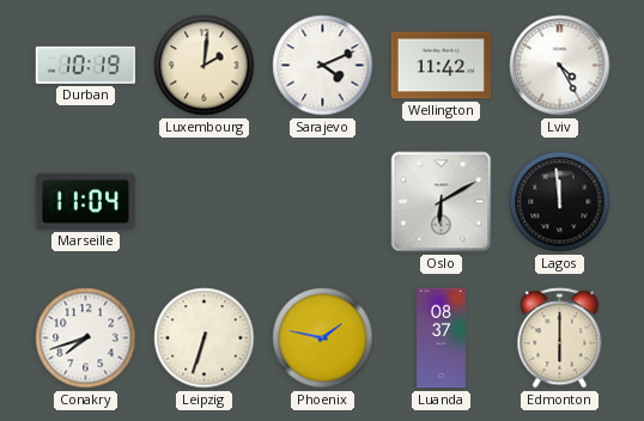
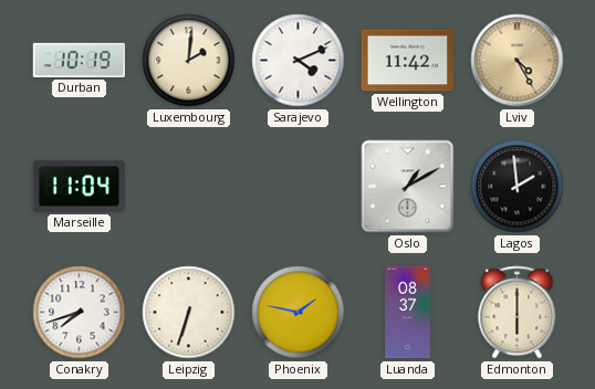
Lviv dial: white -> champagne (518, 61)
Oslo: 6:10 -> 1:10 (408, 187)
Lagos: 11:59 -> 1:59 (518, 187)
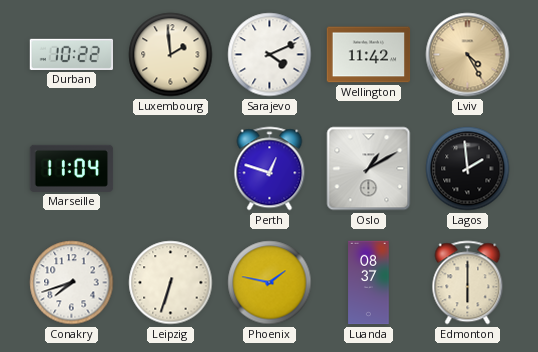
Durban: 10:19 -> 10:22 (71, 54)
Luxembourg: 2:01 -> 1:59 (171, 55)
Perth: none -> 12:48 (270, 169)
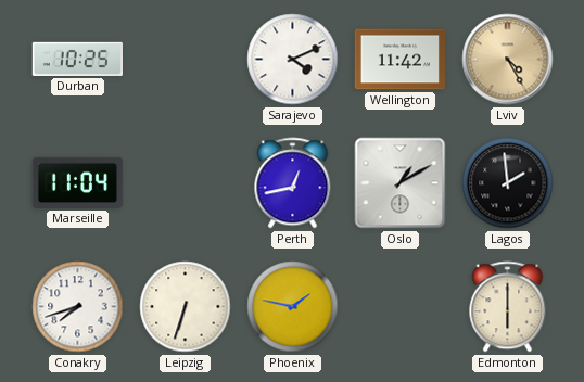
Durban: 10:22 -> 10:25 (77, 59)
Luxembourg: 1:59 -> none (171, 55)
Perth: 12:48 -> 12:43 (293, 183)
Luanda: 08:37 -> none (369, 283)
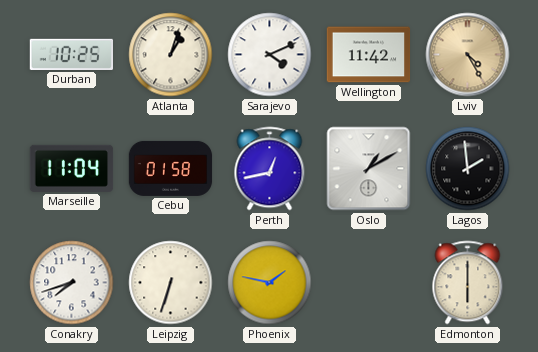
Atlanta: none -> 1:03 (171, 55)
Cebu: none -> 01:58 (171, 168)
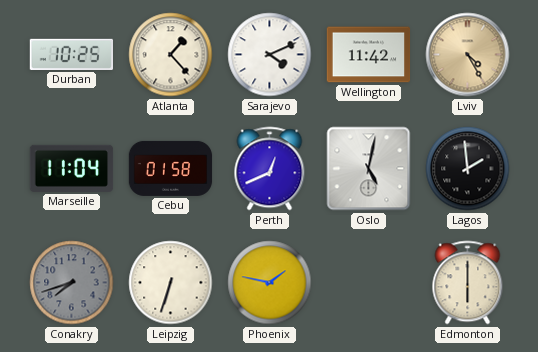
Atlanta: 1:03 -> 1:23 (171, 55)
Perth: 12:43 -> 12:41 (270, 169)
Oslo: 1:10 -> 5:02 (369, 169)
Conakry dial: white -> grey (72, 283)
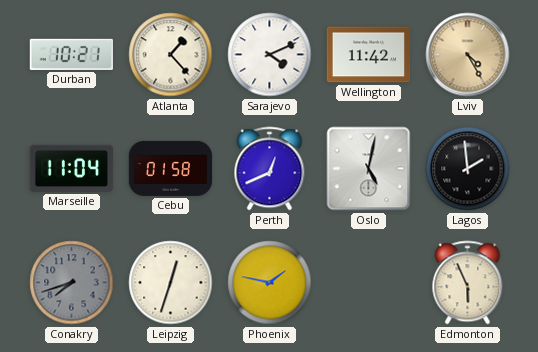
Durban: 10:25 -> 10:21 (71, 54)
Leipzig: 6:33 -> 12:33 (171, 283)
Edmonton: 6:00 -> 5:56 (468, 283)
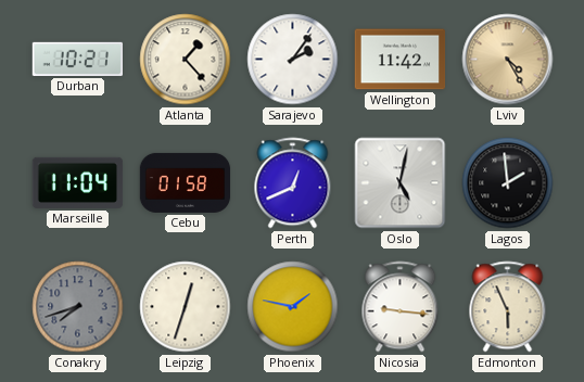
Sarajevo: 4:11 -> 2:06 (293, 60)
Nicosia: none -> 9:16 (401, 307)
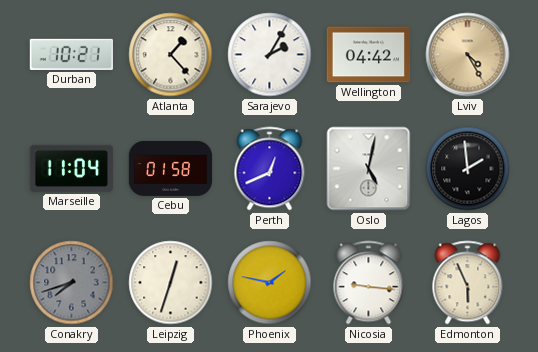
Sarajevo: 2:06 -> 2:05 (270, 55)
Wellington: 11:42 -> 04:42 (369, 55)
